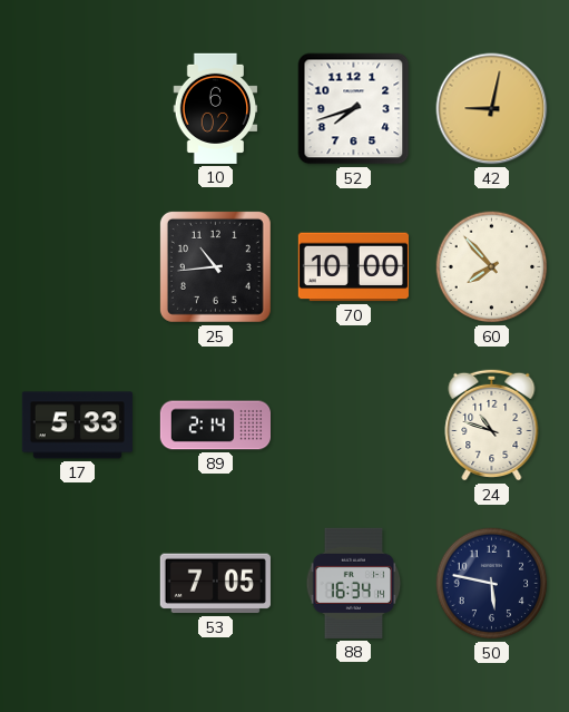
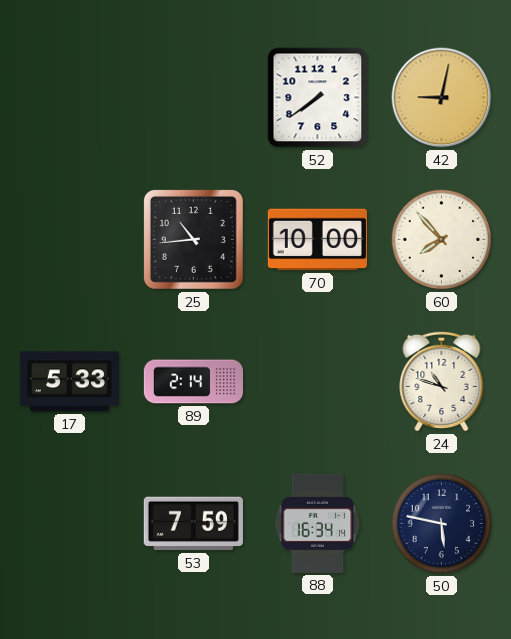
10: 6:02 -> none (216, 108)
52: 7:42 -> 7:39 (318, 98)
53: 7:05 -> 7:59 (193, 524)
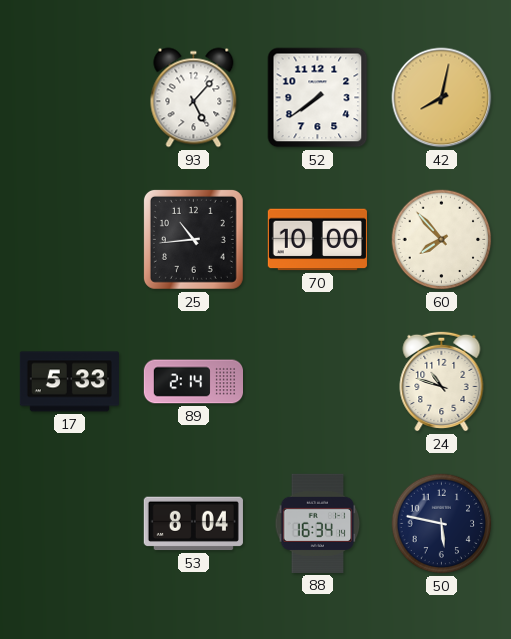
93: none -> 5:07 (194, 98)
42: 9:02 -> 8:02 (442, 98)
53: 7:59 -> 8:04 (193, 524)
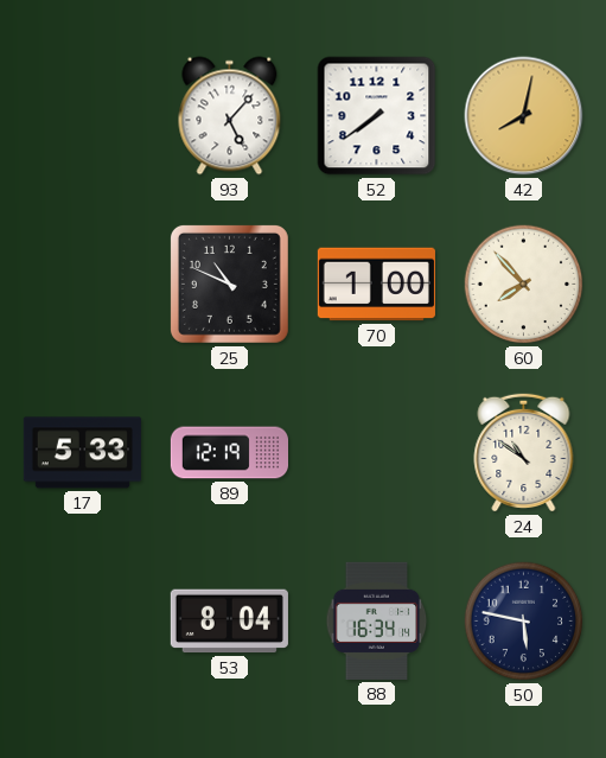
25: 10:44 -> 10:49 (229, 284)
70: 10:00 -> 1:00 (376, 285)
89: 2:14 -> 12:19 (229, 453)
24: 10:48 -> 10:51 (524, 452)
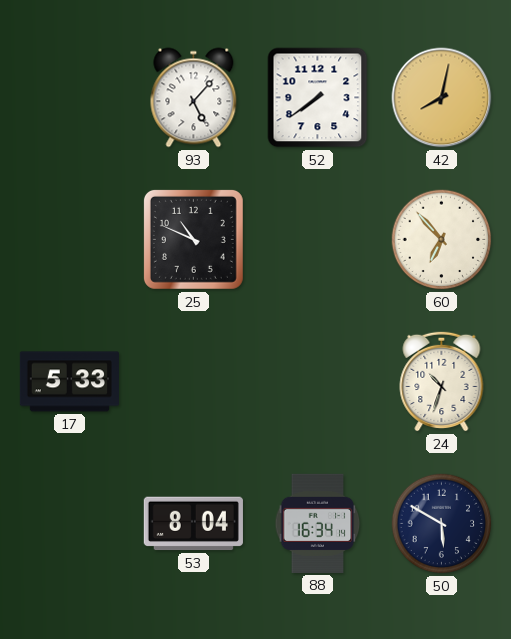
70: 1:00 -> none (376, 285)
60: 7:53 -> 6:53 (442, 240)
89: 12:19 -> none (229, 453)
24: 10:51 -> 10:33 (442, 381)
50: 5:47 -> 5:50 (442, 524)
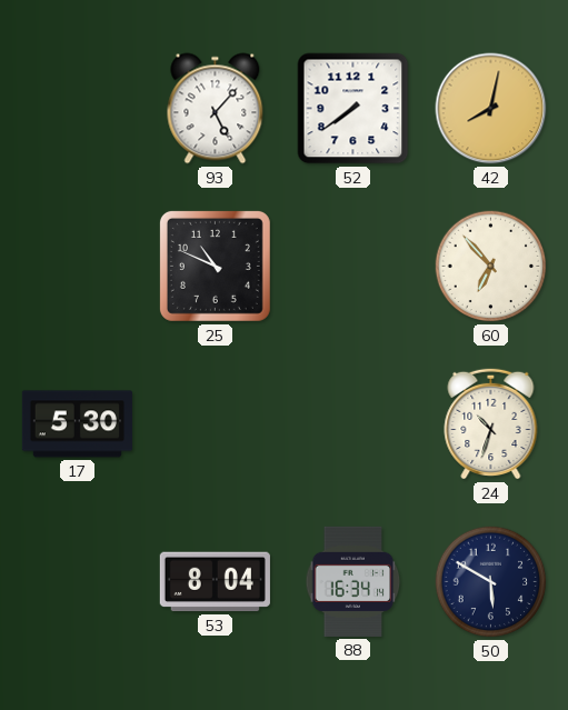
17: 5:33 -> 5:30 (77, 424)
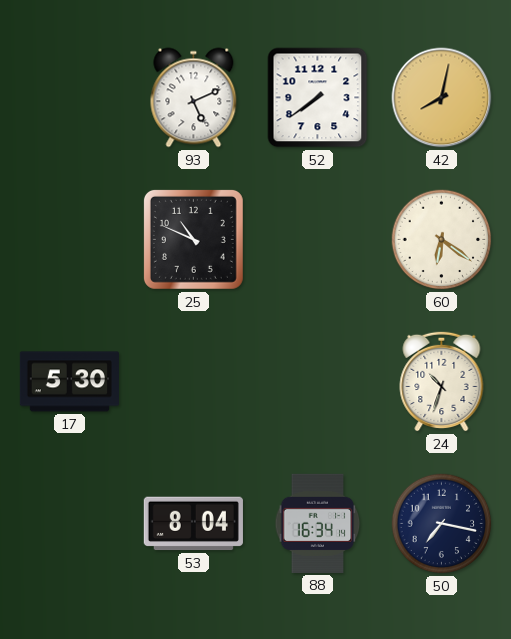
93: 5:07 -> 5:11 (194, 98)
60: 6:53 -> 6:21 (442, 240)
50: 5:50 -> 7:17 (442, 524)
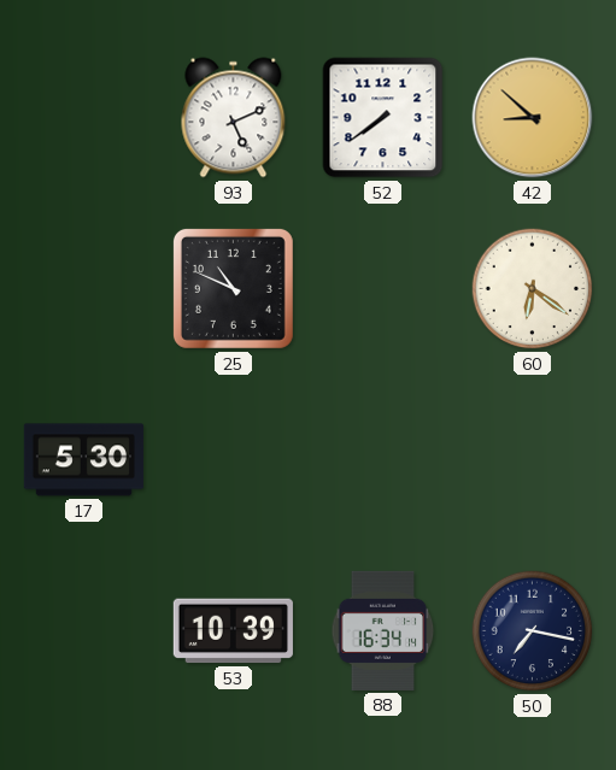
42: 8:02 -> 8:52 (533, 118)
24: 10:33 -> none (442, 381)
53: 8:04 -> 10:39 (233, 631)
